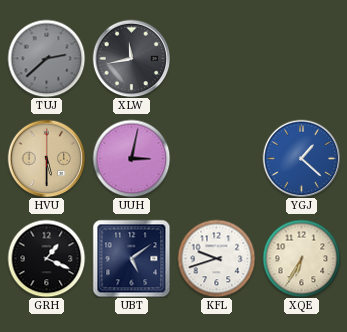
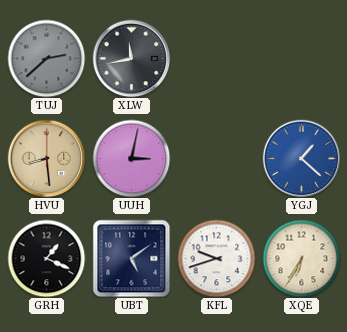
HVU: 5:30 -> 8:29 (46, 158)
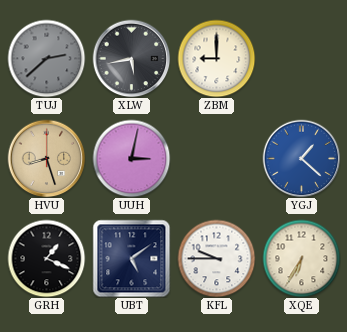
XLW: 11:43 -> 5:43 (131, 58)
ZBM: none -> 9:00 (216, 58)
HVU: 8:29 -> 8:27 (46, 158)
KFL: 9:42 -> 9:45 (216, 258)
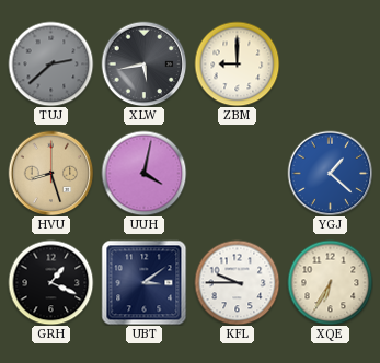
UUH: 3:02 -> 4:02 (143, 173)
UBT: 5:09 -> 3:09 (143, 282)
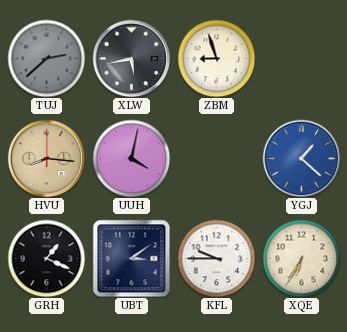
ZBM: 9:00 -> 8:57 (216, 58)
HVU: 8:27 -> 8:16 (46, 158)
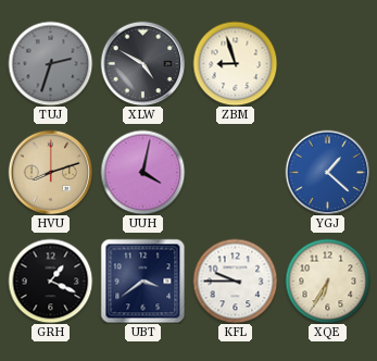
TUJ: 2:38 -> 2:33 (50, 63)
XLW: 5:43 -> 4:50 (142, 63)
HVU: 8:16 -> 8:12 (50, 172)
UBT: 3:09 -> 3:39 (142, 281)
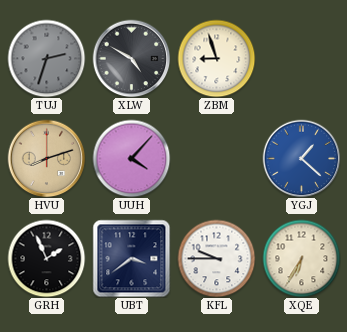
UUH: 4:02 -> 4:07 (131, 158)
GRH: 1:19 -> 1:56 (46, 258)
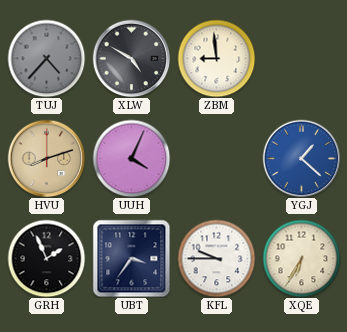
TUJ: 2:33 -> 4:37 (46, 58)
ZBM: 8:57 -> 8:59 (216, 58)
UUH: 4:07 -> 4:04 (131, 158)
UBT: 3:39 -> 3:36 (131, 258)
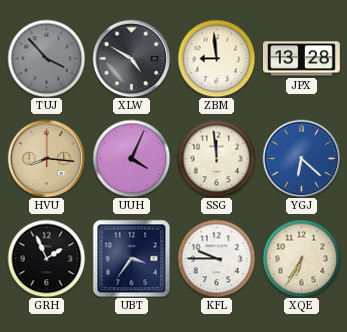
TUJ: 4:37 -> 3:53 (46, 58)
JPX: none -> 13:28 (301, 59)
HVU: 8:12 -> 8:16 (46, 158)
SSG: none -> 11:59 (216, 158)
YGJ: 1:22 -> 6:22 (301, 158)
